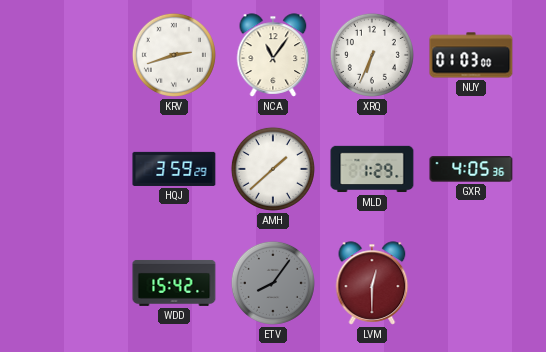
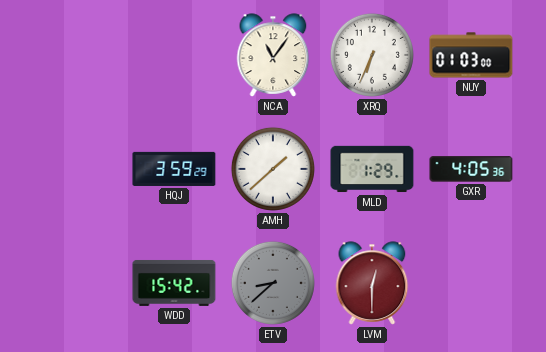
KRV: 2:42 -> none (174, 55)
ETV: 8:06 -> 8:38 (273, 283)
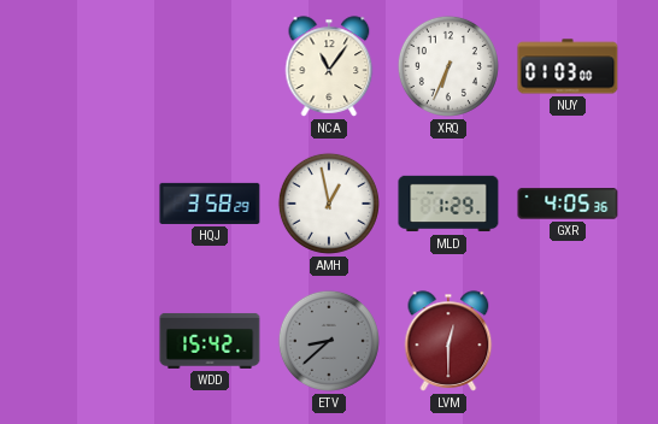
HQJ: 3:59 -> 3:58 (210, 204)
AMH: 1:38 -> 12:58 (329, 204)
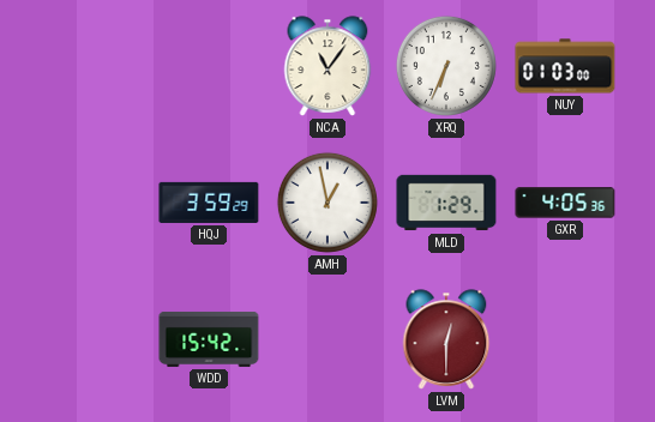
HQJ: 3:58 -> 3:59 (209, 203)
ETV: 8:38 -> none (329, 341)
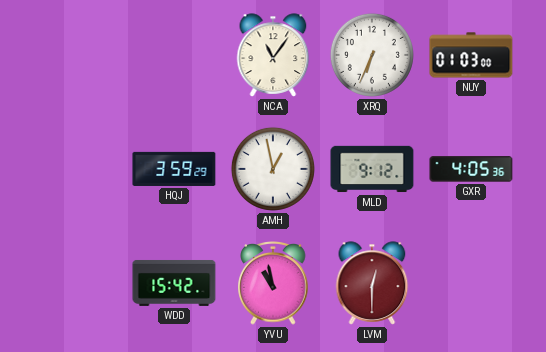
MLD: 1:29 -> 9:12 (372, 169)
YVU: none -> 10:58 (273, 284)
